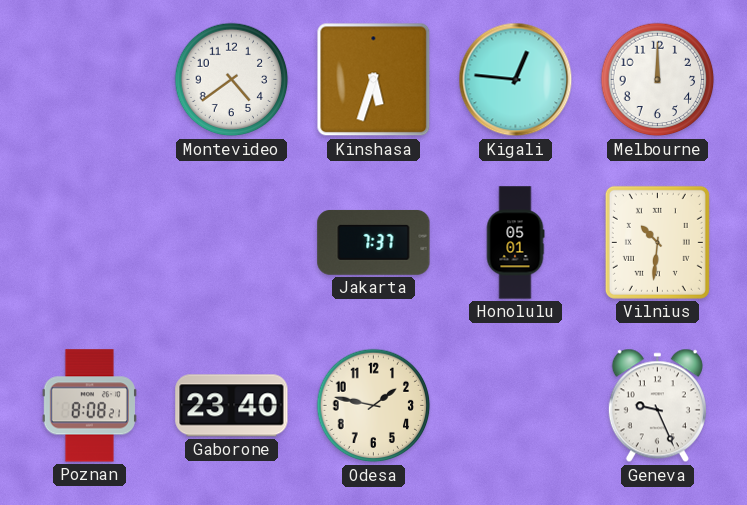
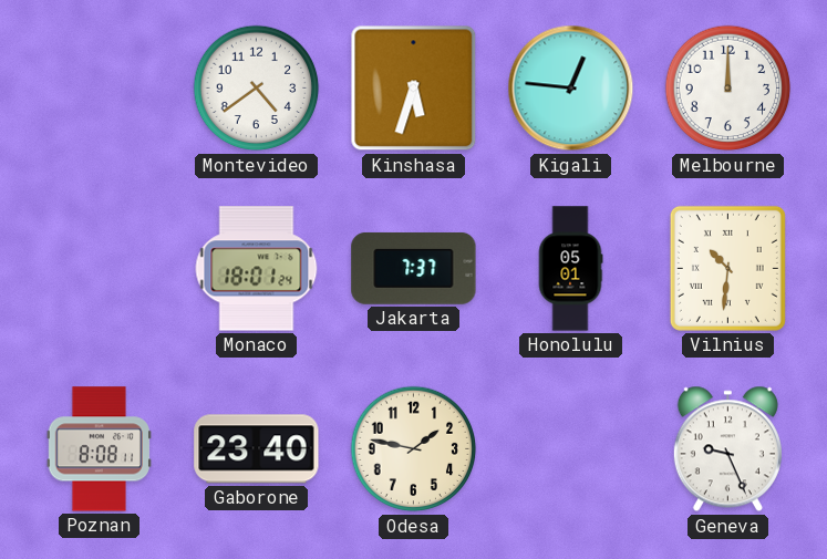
Monaco: none -> 18:01 (257, 269)
Poznan: 8:08:21 -> 8:08:11 (99, 449)
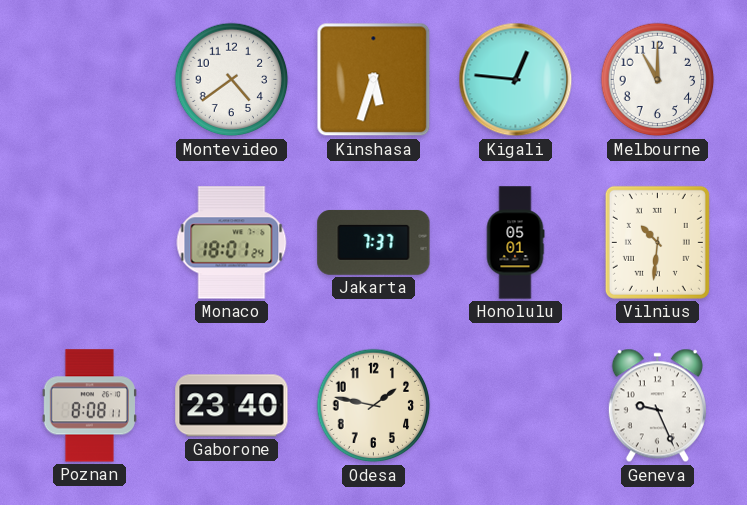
Melbourne: 12:00 -> 11:00 (658, 80)
